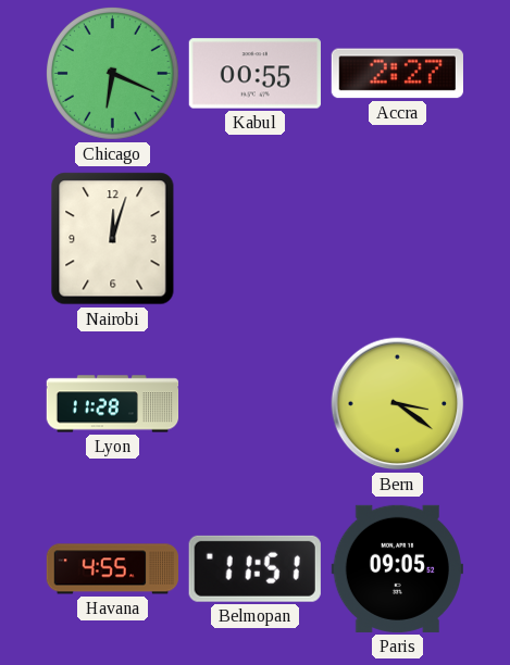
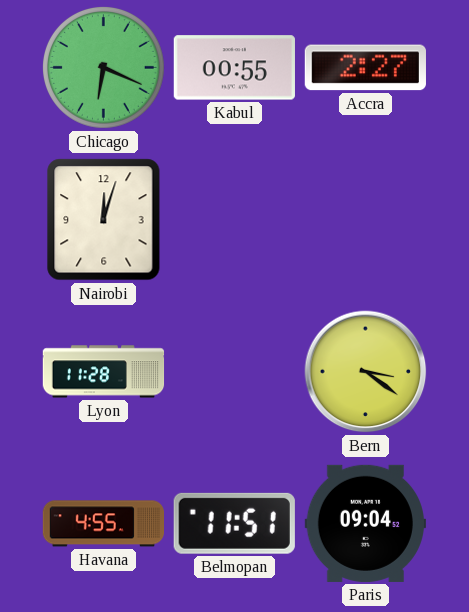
Paris: 09:05 -> 09:04 (365, 523)
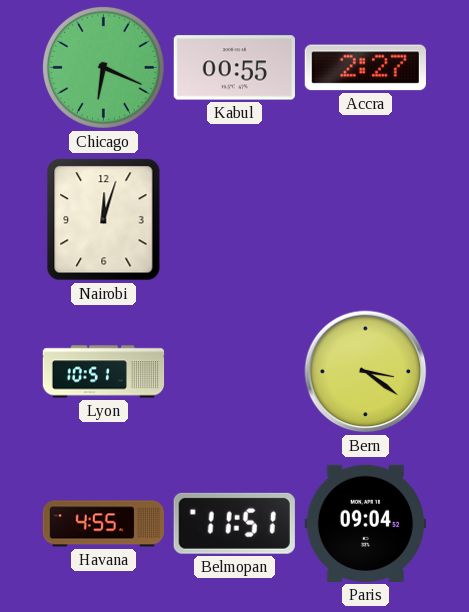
Lyon: 11:28 -> 10:51 (104, 372)
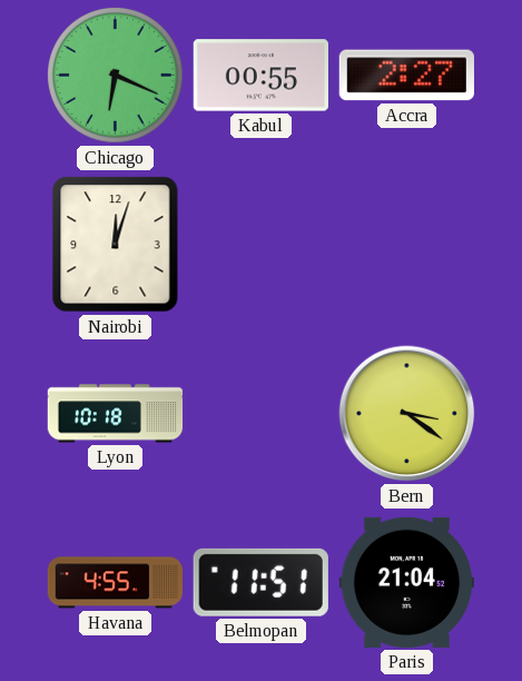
Lyon: 10:51 -> 10:18 (116, 414)
Paris: 09:04 -> 21:04 (406, 582)
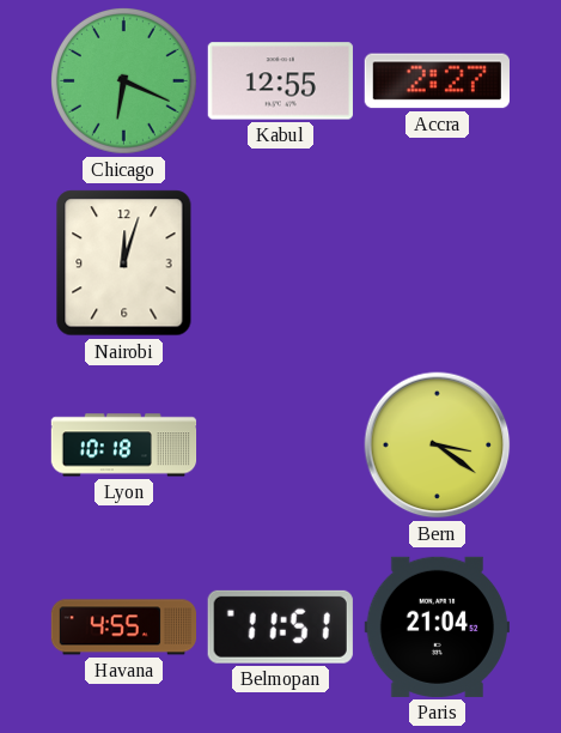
Kabul: 00:55 -> 12:55 (280, 81)
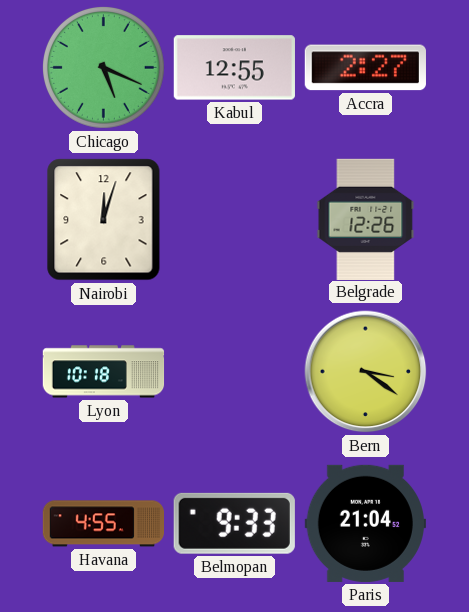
Chicago: 6:19 -> 5:19 (104, 68)
Belgrade: none -> 12:26 (366, 219)
Belmopan: 11:51 -> 9:33 (234, 523)
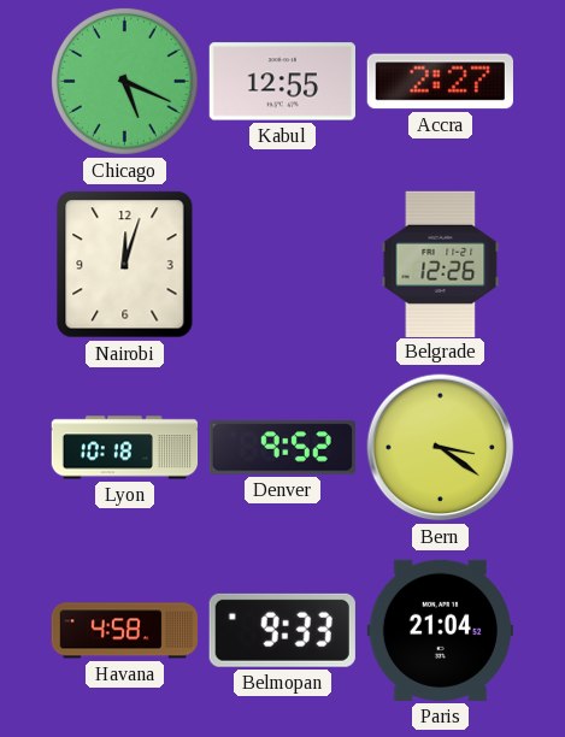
Denver: none -> 9:52 (282, 448)
Havana: 4:55 -> 4:58 (124, 631)
